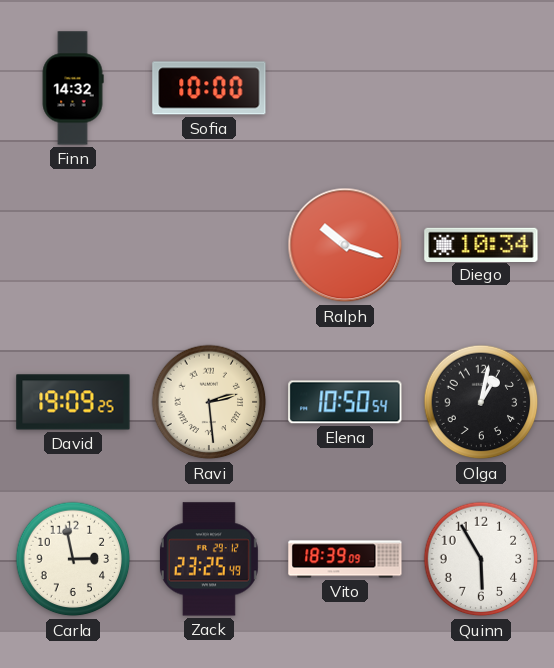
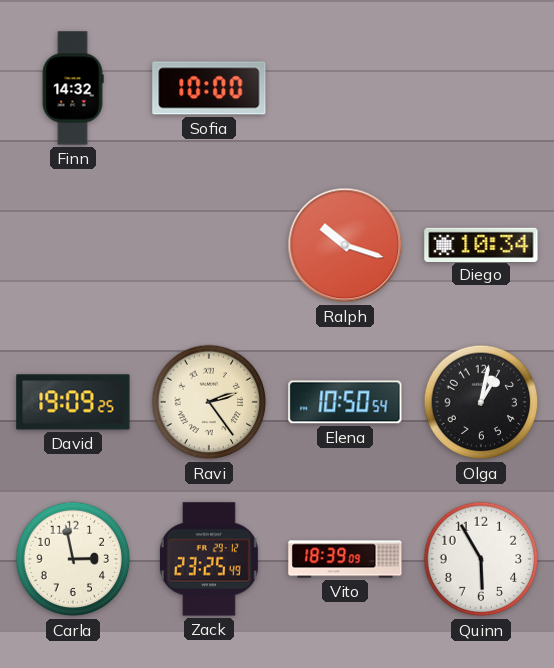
Ravi: 2:29 -> 2:24 (209, 402)
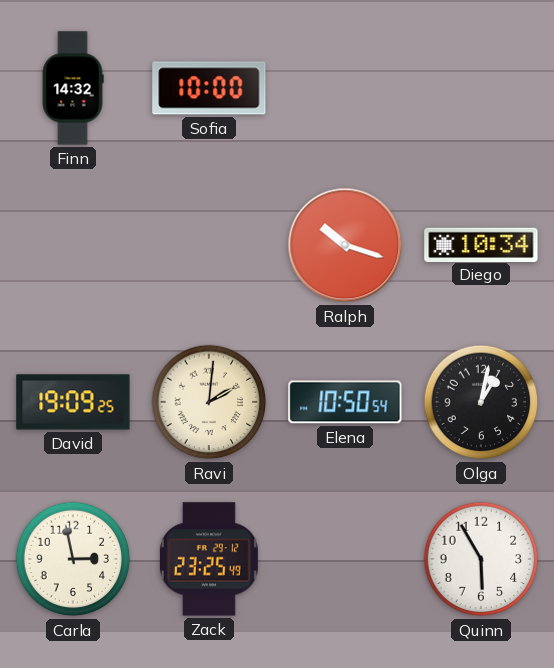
Ravi: 2:24 -> 2:01 (209, 402)
Vito: 18:39 -> none (345, 559)
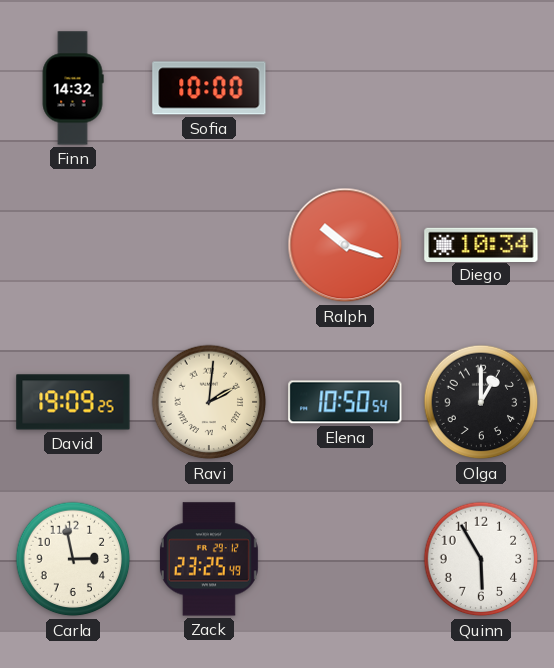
Olga: 1:02 -> 1:00 (481, 402)
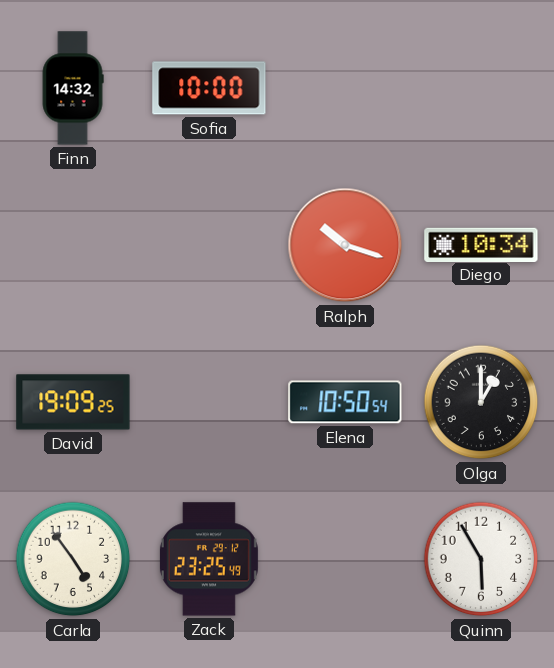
Ravi: 2:01 -> none (209, 402)
Carla: 2:58 -> 4:54 (73, 559)
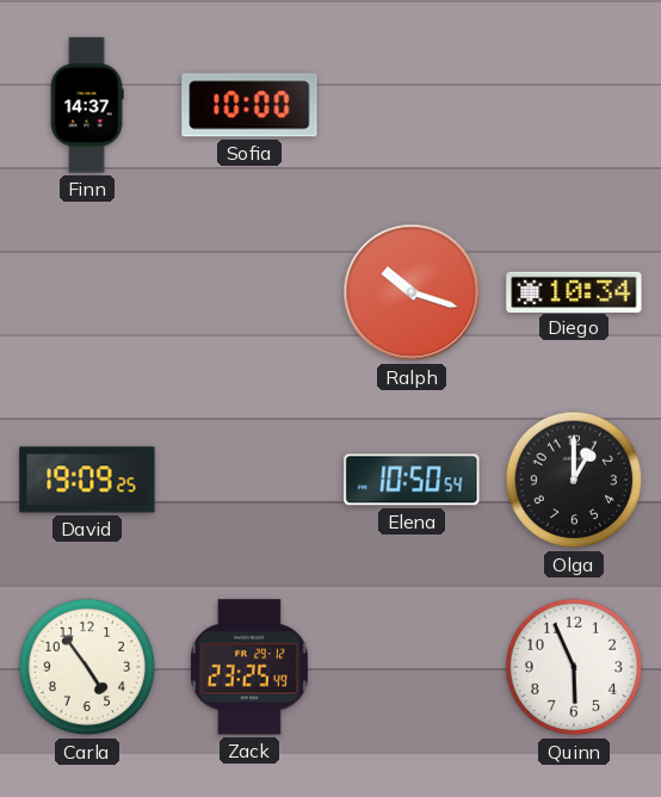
Finn: 14:32 -> 14:37 (87, 105)
Quinn: 5:55 -> 5:56 (574, 667)
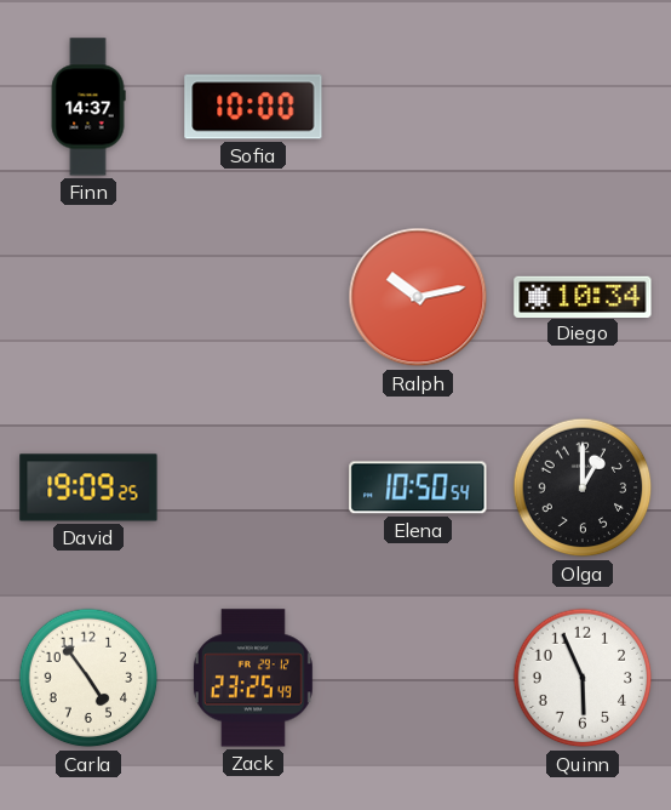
Ralph: 10:18 -> 10:13 (418, 297)
